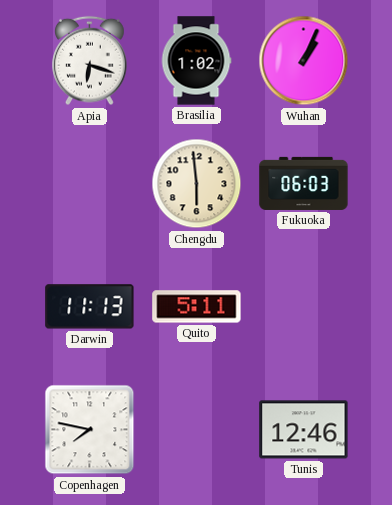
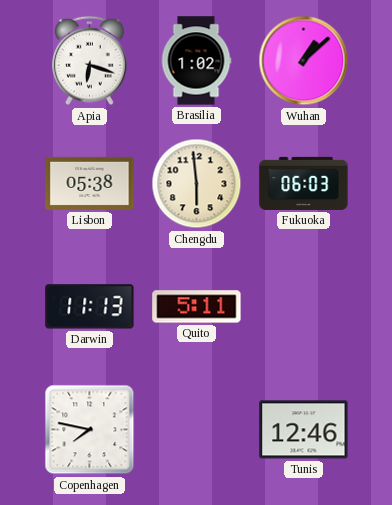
Wuhan: 1:04 -> 1:08 (304, 61)
Lisbon: none -> 05:38 (90, 183)
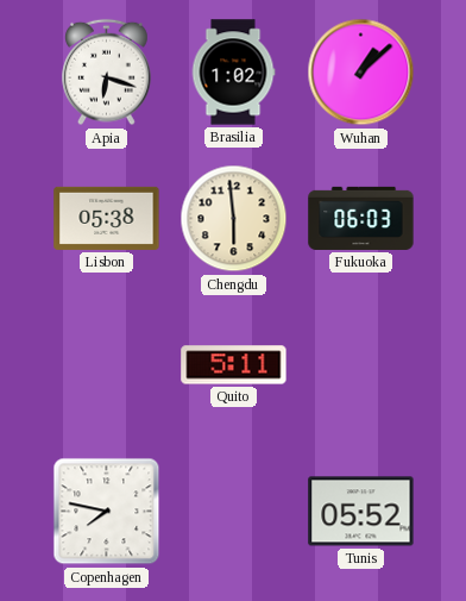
Darwin: 11:13 -> none (90, 307)
Tunis: 12:46 -> 05:52 (361, 512)
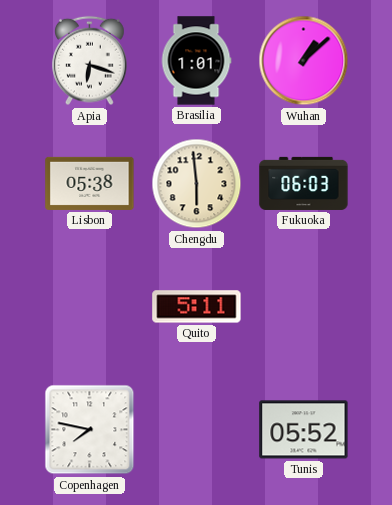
Brasilia: 1:02 -> 1:01 (196, 61)
